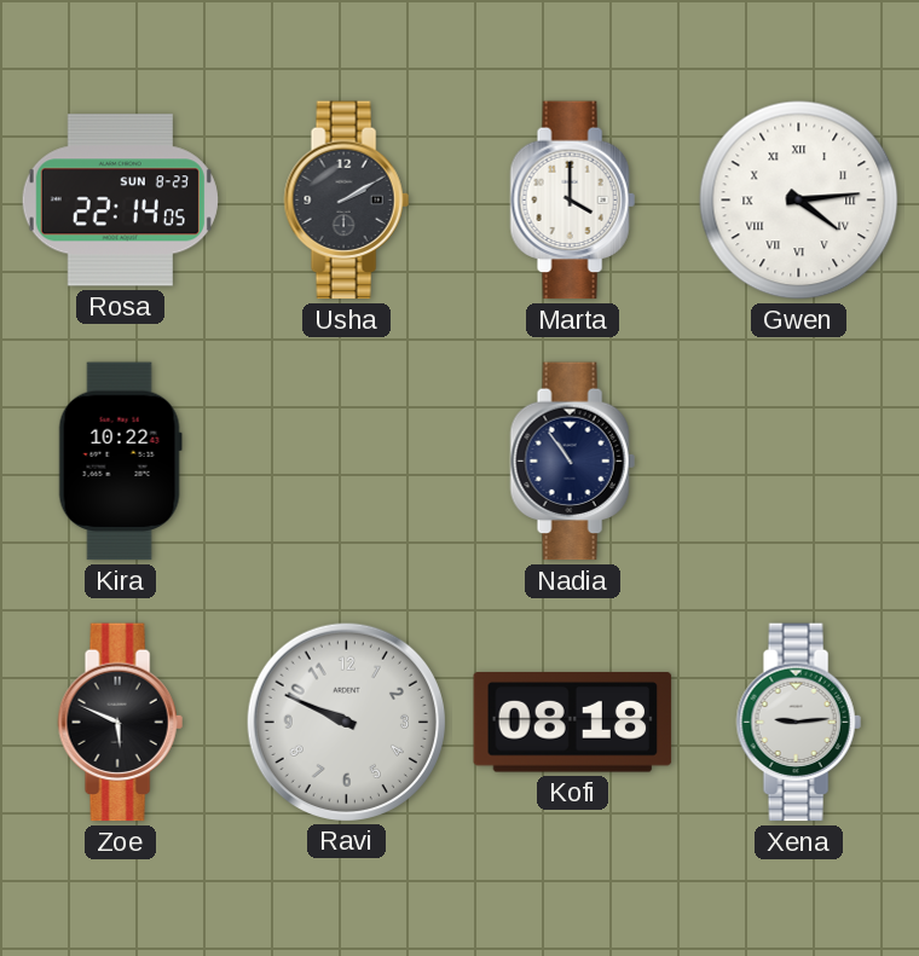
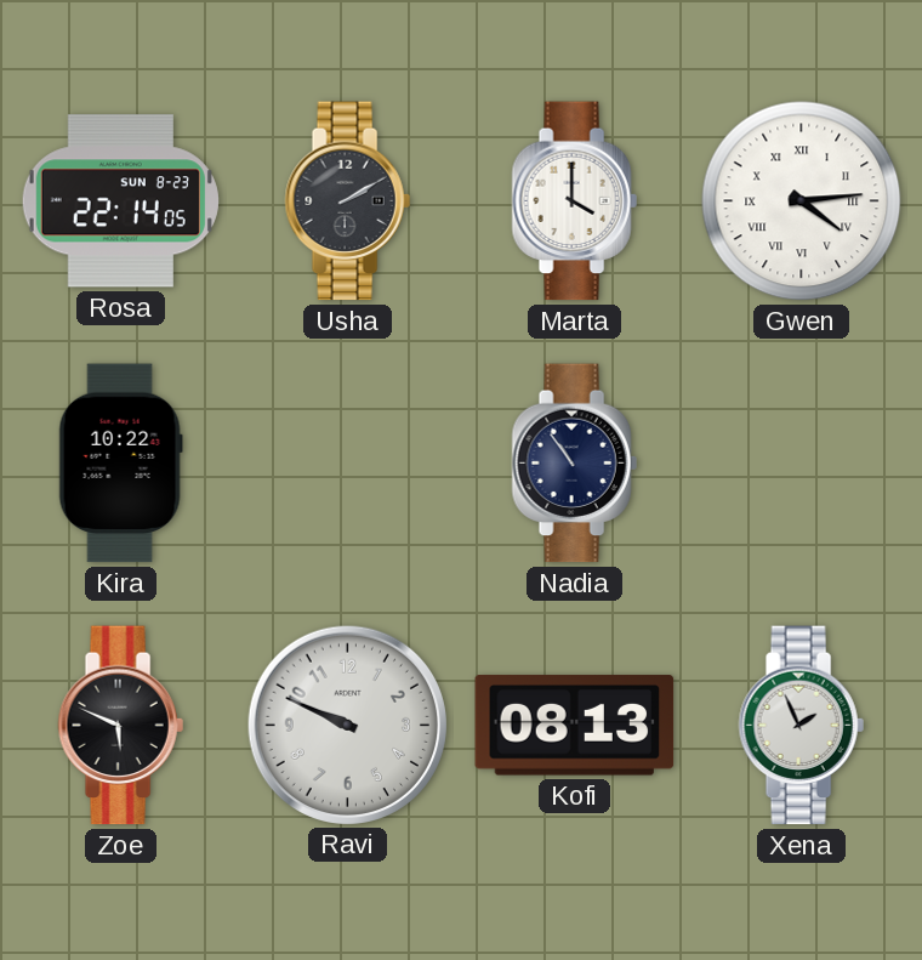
Kofi: 08:18 -> 08:13 (575, 726)
Xena: 9:14 -> 1:56 (801, 726)
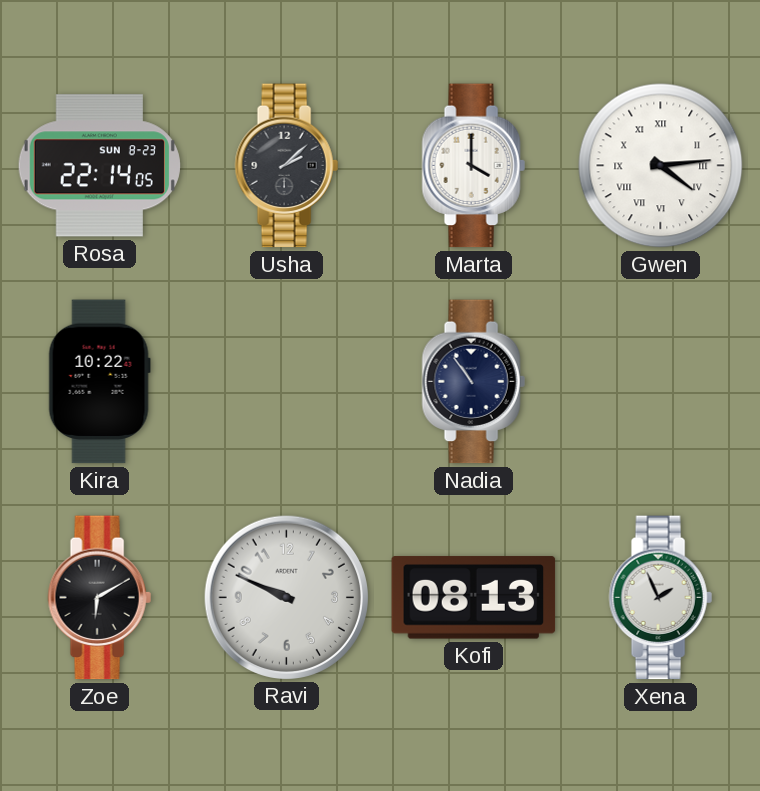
Usha: 2:10 -> 2:08 (286, 166)
Zoe: 5:49 -> 6:10 (99, 598)
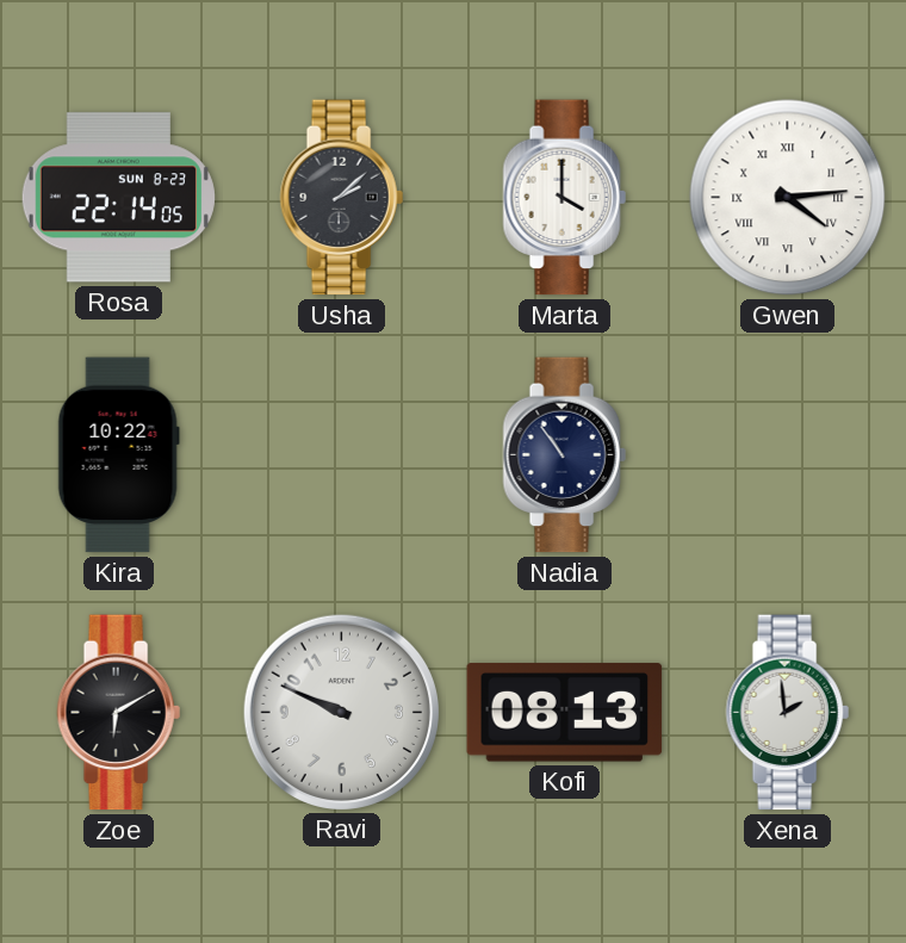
Xena: 1:56 -> 1:59 (787, 713)
